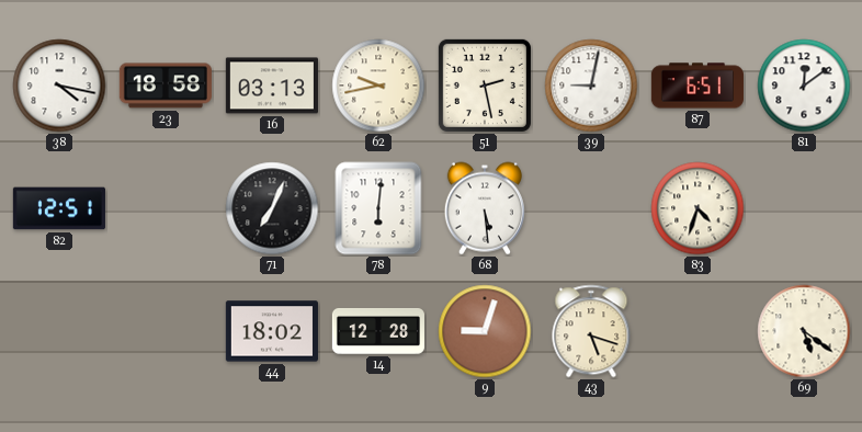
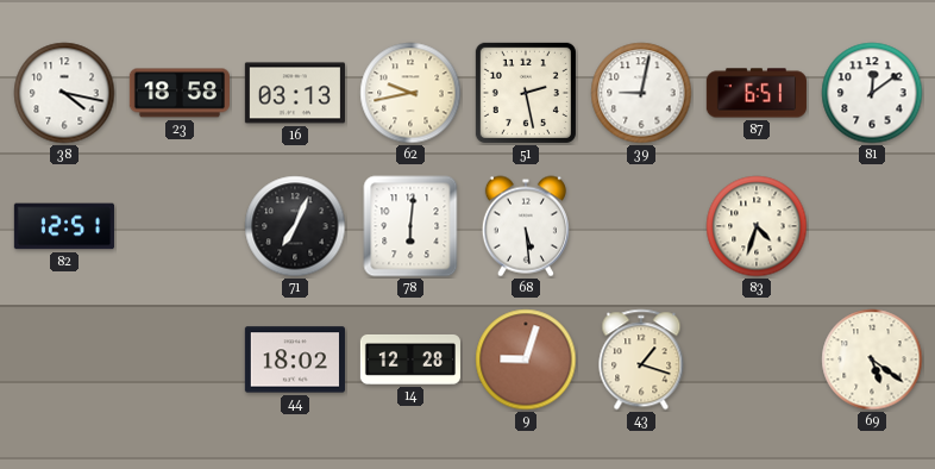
43: 5:18 -> 1:18 (641, 359)
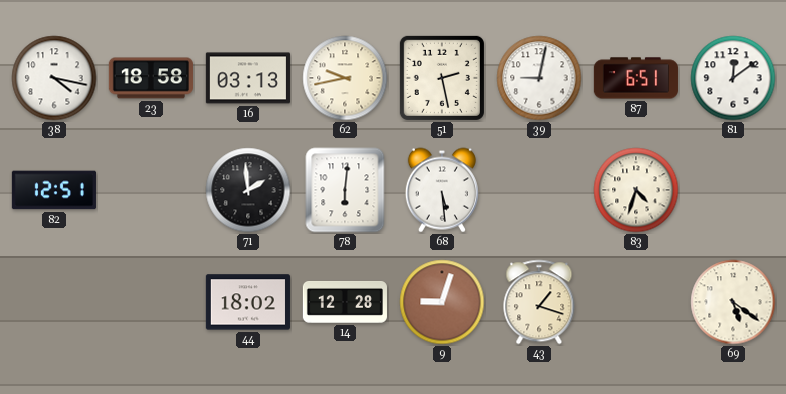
71: 7:04 -> 1:59 (248, 190)
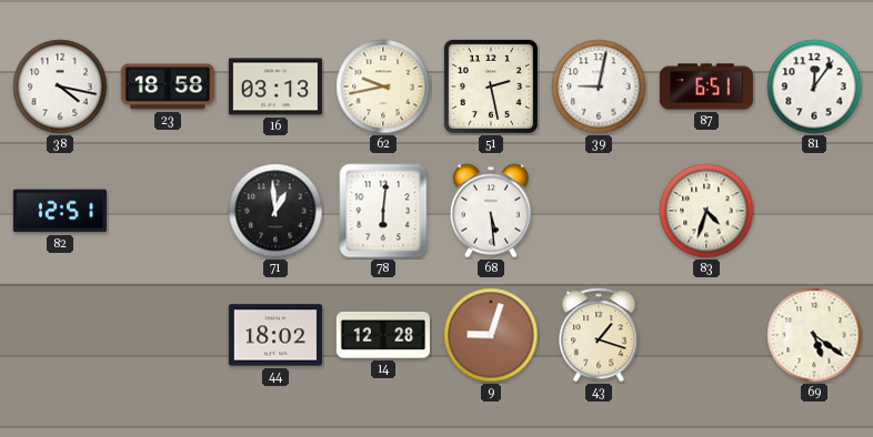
81: 12:09 -> 12:06 (814, 87)
71: 1:59 -> 12:59 (275, 211)
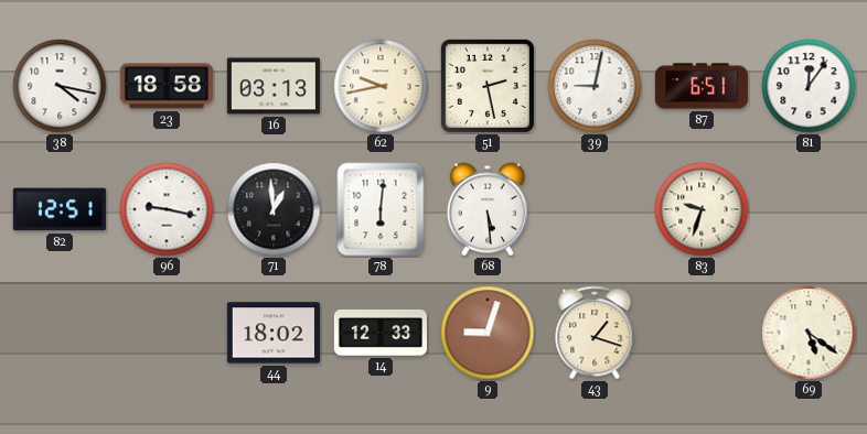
96: none -> 9:17 (167, 209)
83: 4:33 -> 9:33 (702, 209)
14: 12:28 -> 12:33 (381, 333)
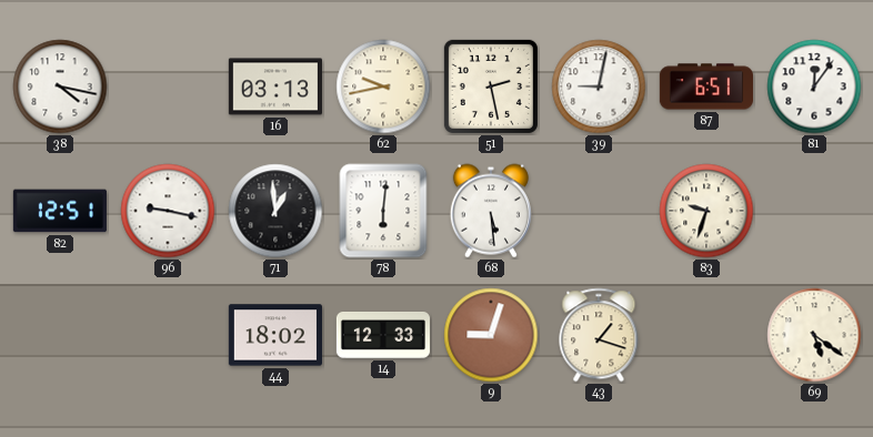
23: 18:58 -> none (167, 86)
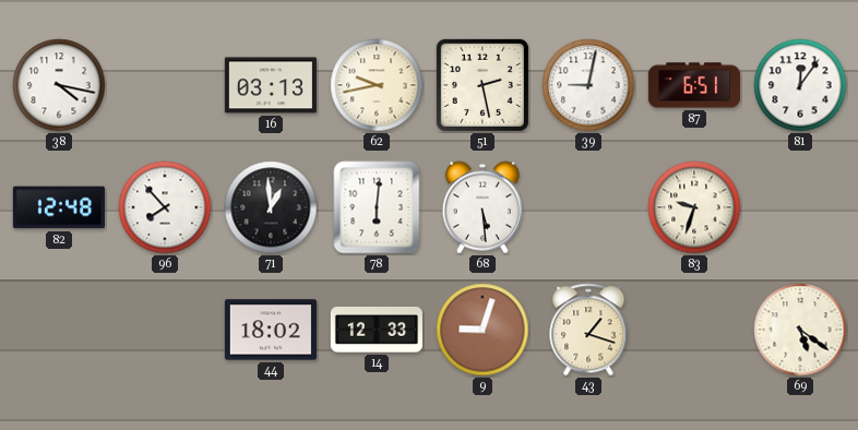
82: 12:51 -> 12:48 (59, 207)
96: 9:17 -> 7:53 (165, 207)
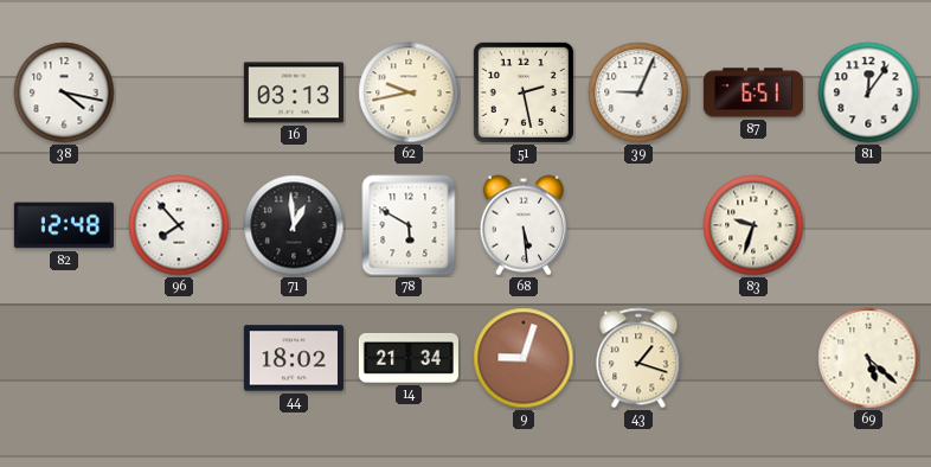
39: 9:02 -> 9:04 (638, 92)
78: 6:01 -> 5:50 (409, 225)
14: 12:33 -> 21:34 (409, 358)
69: 5:21 -> 5:22 (868, 358)
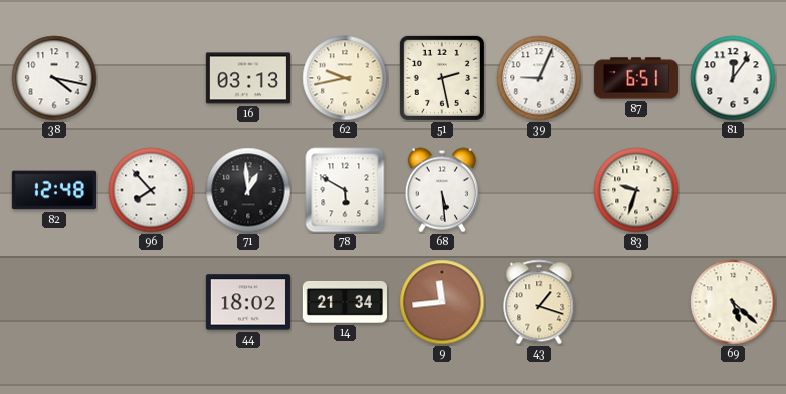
9: 9:03 -> 11:44 (442, 302)
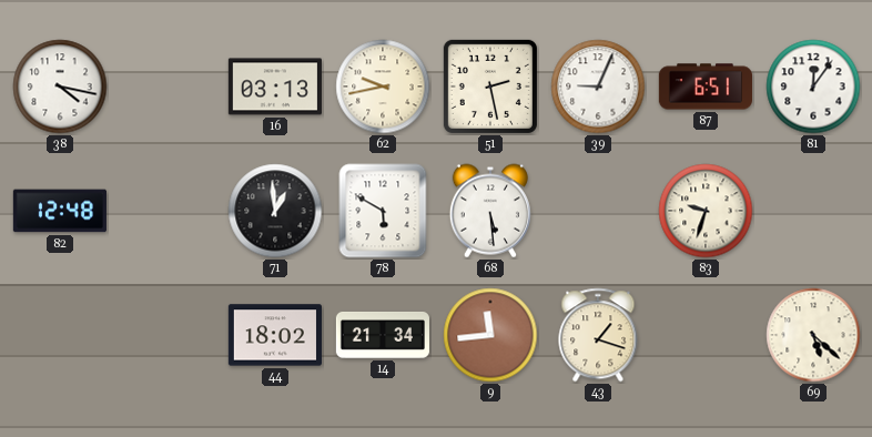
96: 7:53 -> none (151, 190)
